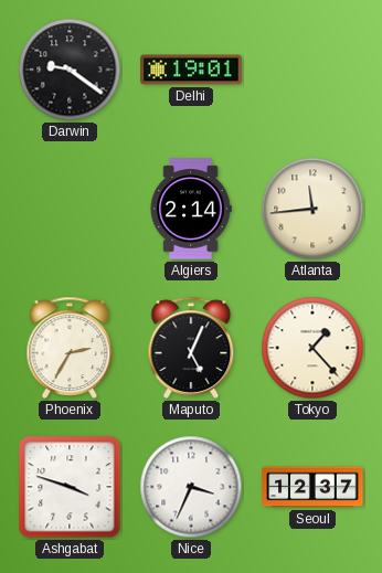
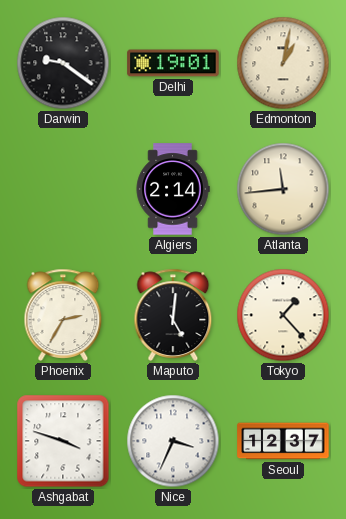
Edmonton: none -> 1:02 (283, 63)
Maputo: 5:04 -> 5:01 (173, 315)
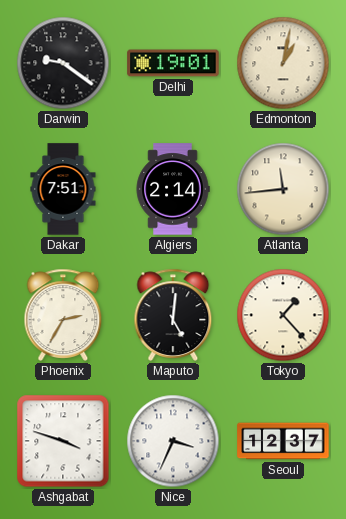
Dakar: none -> 7:51 (63, 189)
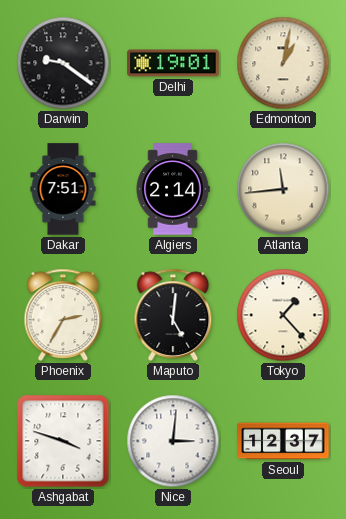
Nice: 3:34 -> 3:01 (173, 441)
